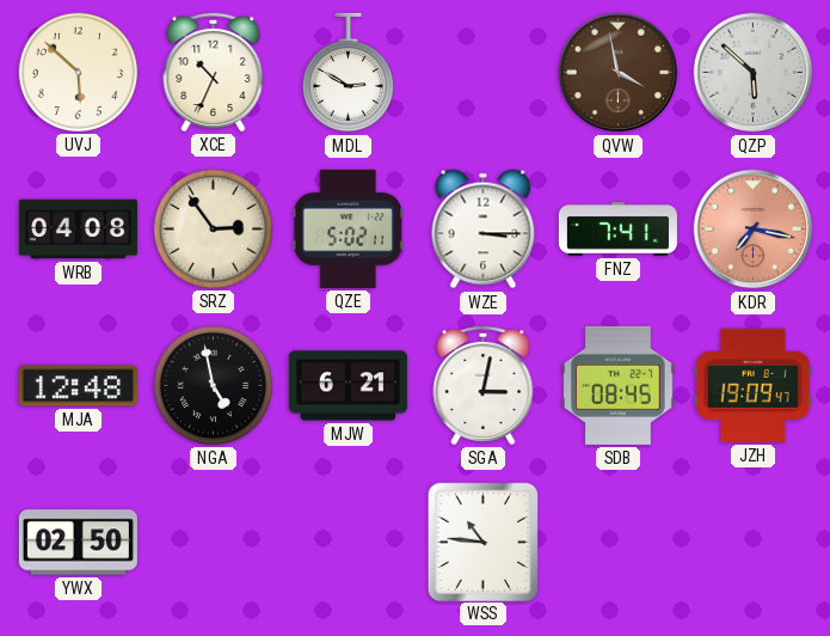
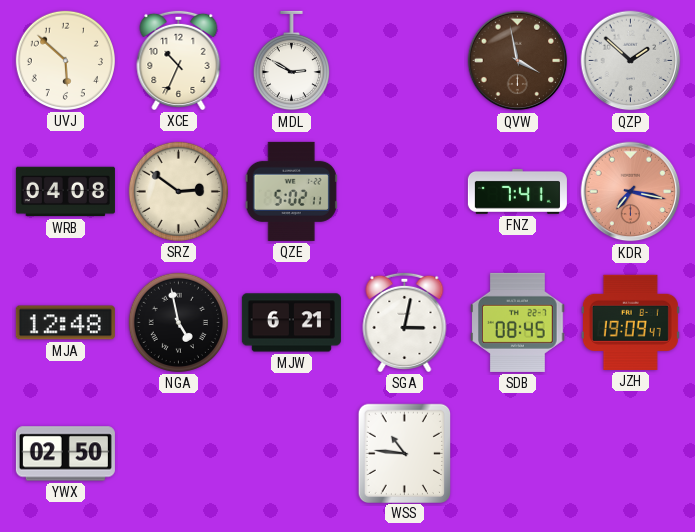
QZP: 5:52 -> 1:52 (631, 61)
SRZ: 2:54 -> 2:51 (178, 191)
WZE: 3:15 -> none (484, 230)
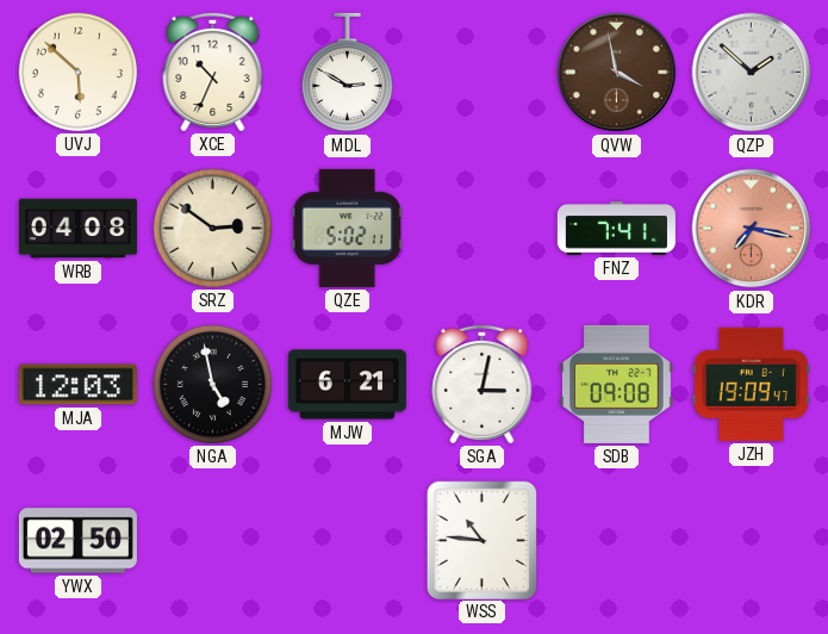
MJA: 12:48 -> 12:03 (77, 385)
SDB: 08:45 -> 09:08 (617, 384)
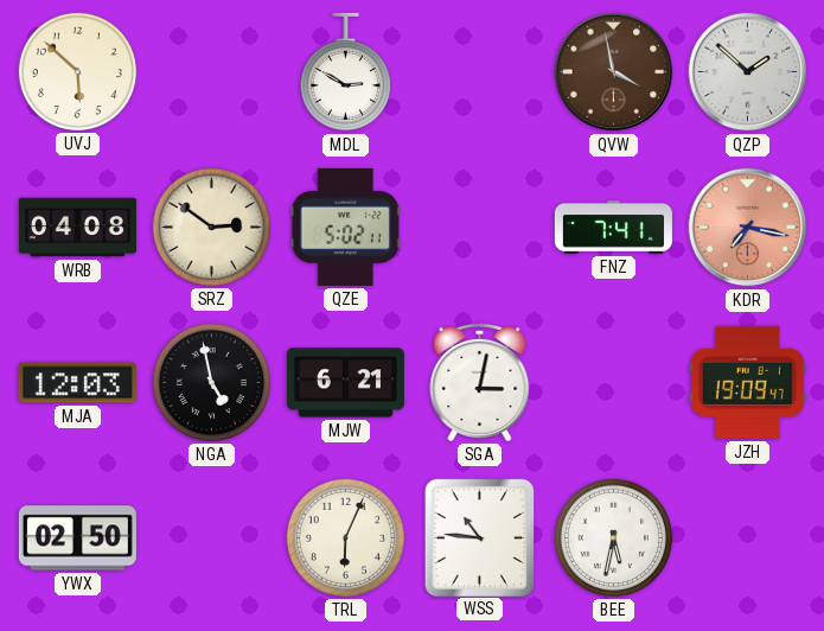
XCE: 10:34 -> none (213, 72)
SDB: 09:08 -> none (617, 384)
TRL: none -> 6:04 (345, 537)
BEE: none -> 5:32 (613, 537)
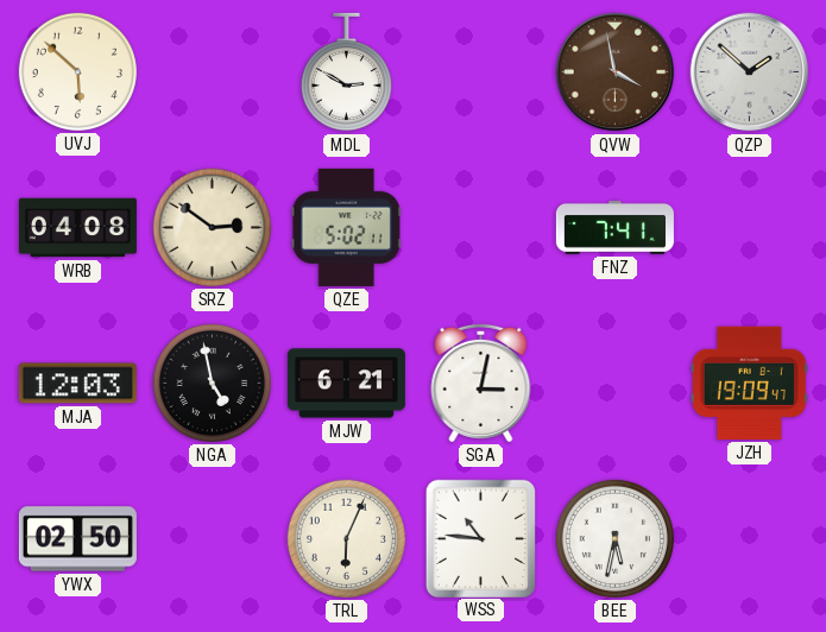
KDR: 7:17 -> none (748, 228)
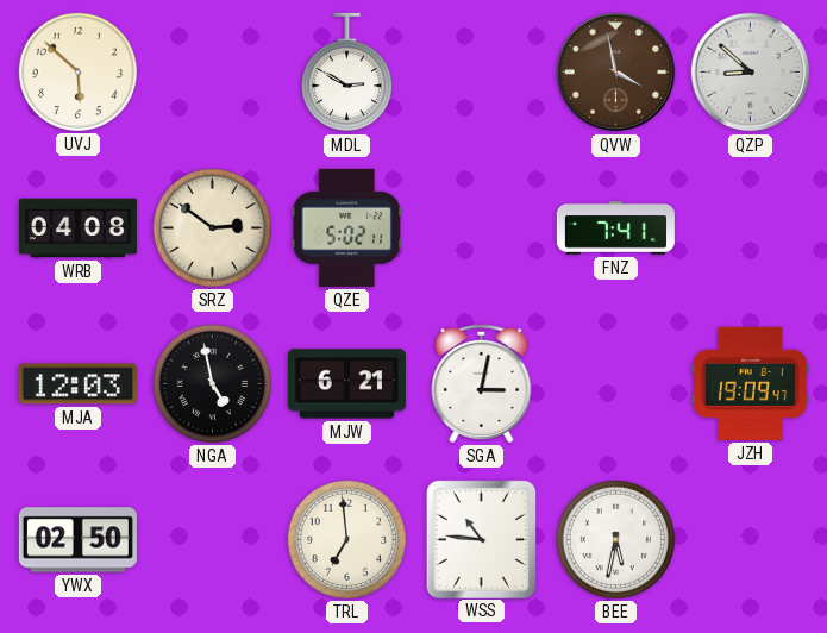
QZP: 1:52 -> 8:52 (751, 73)
TRL: 6:04 -> 6:59 (346, 539)
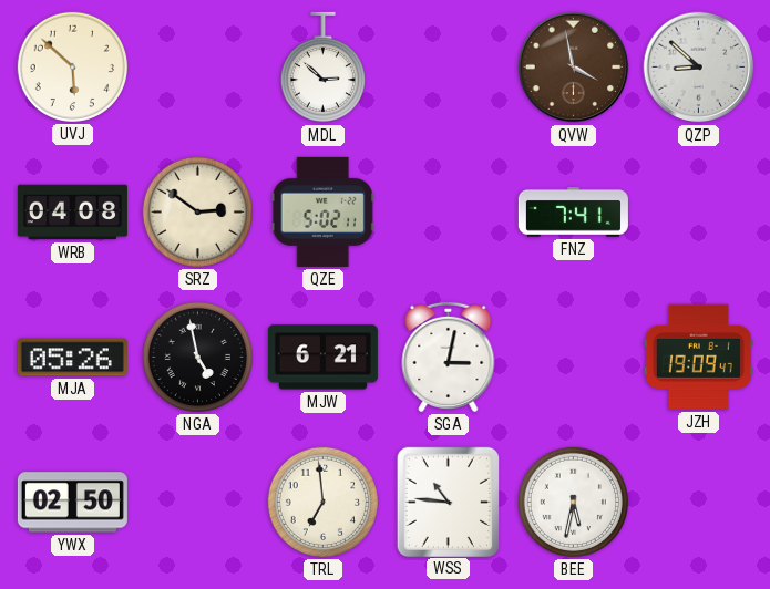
MDL: 2:50 -> 2:52 (322, 68)
MJA: 12:03 -> 05:26 (72, 358)
